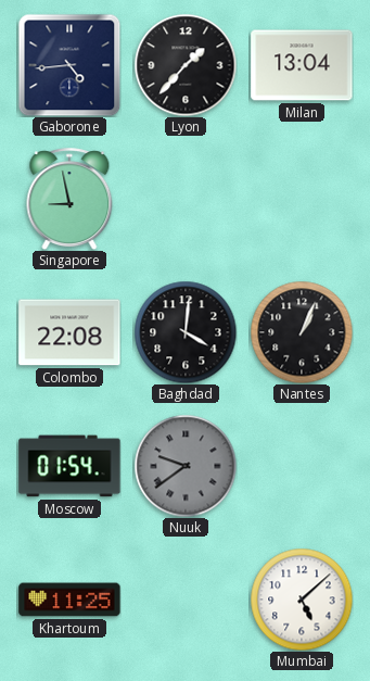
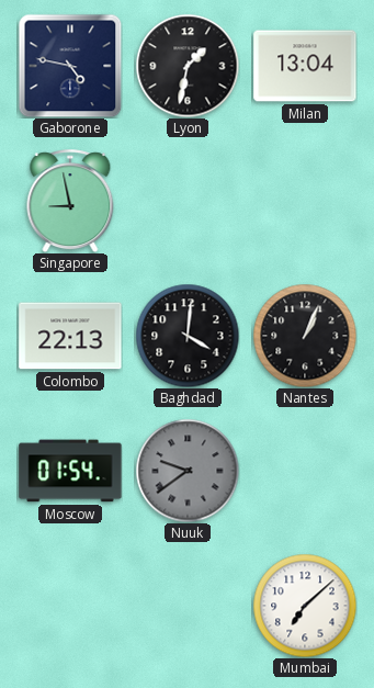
Gaborone: 4:44 -> 4:47 (70, 66)
Lyon: 1:37 -> 1:32 (188, 66)
Colombo: 22:08 -> 22:13 (70, 336)
Khartoum: 11:25 -> none (69, 600)
Mumbai: 5:08 -> 7:08 (305, 606)
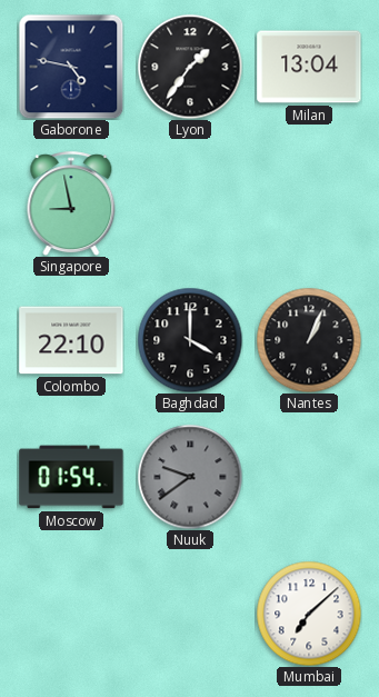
Lyon: 1:32 -> 1:36 (190, 67)
Colombo: 22:13 -> 22:10 (71, 340)
Baghdad: 4:01 -> 4:00 (190, 340)
